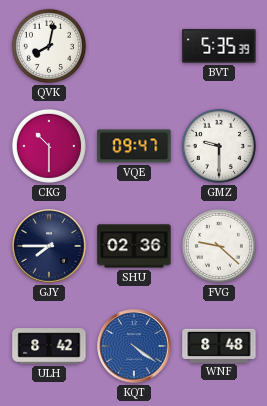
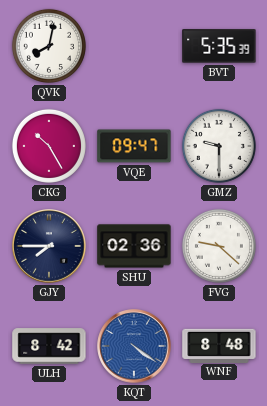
CKG: 10:30 -> 10:25 (49, 146)
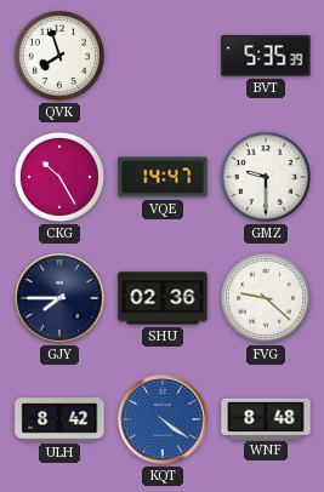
QVK: 8:02 -> 7:57 (59, 56)
VQE: 09:47 -> 14:47 (163, 177)
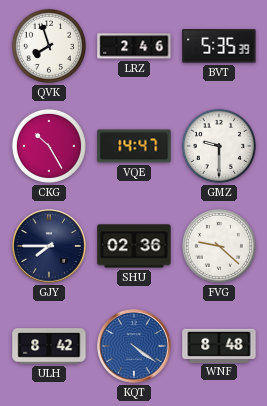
LRZ: none -> 2:46 (134, 46)
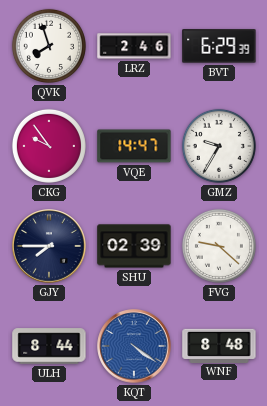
BVT: 5:35 -> 6:29 (219, 46)
CKG: 10:25 -> 9:54 (49, 146)
GMZ: 9:30 -> 9:35 (219, 146)
SHU: 02:36 -> 02:39 (134, 246)
ULH: 8:42 -> 8:44 (49, 346)
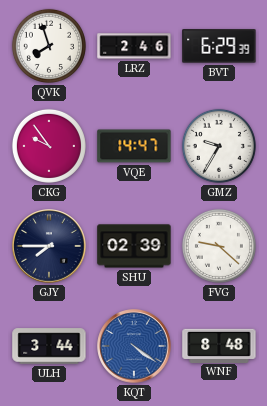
ULH: 8:44 -> 3:44 (49, 346)
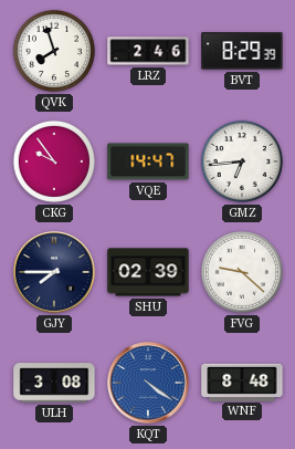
BVT: 6:29 -> 8:29 (242, 51)
GMZ: 9:35 -> 6:44 (242, 161)
ULH: 3:44 -> 3:08 (54, 383)
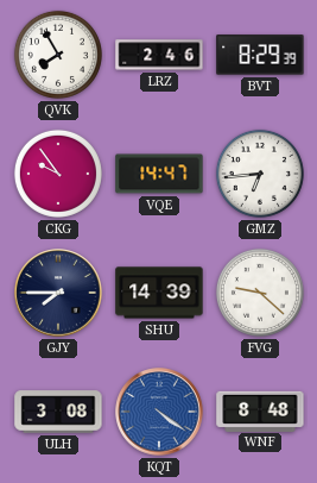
QVK: 7:57 -> 7:55 (58, 55)
SHU: 02:39 -> 14:39 (159, 293)
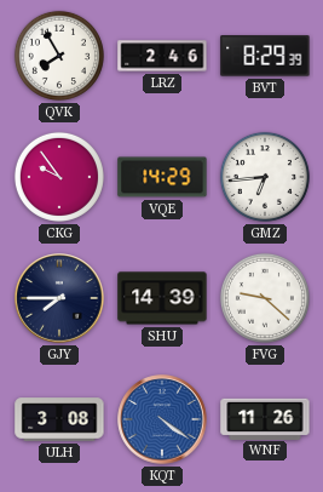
VQE: 14:47 -> 14:29 (162, 177)
WNF: 8:48 -> 11:26 (265, 418)
